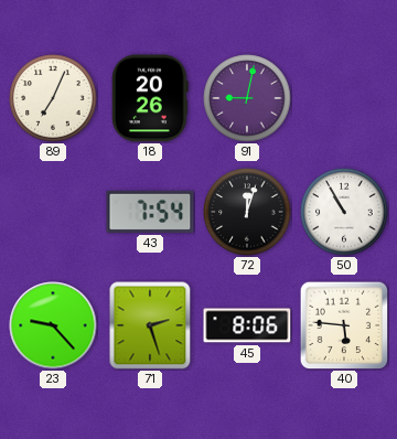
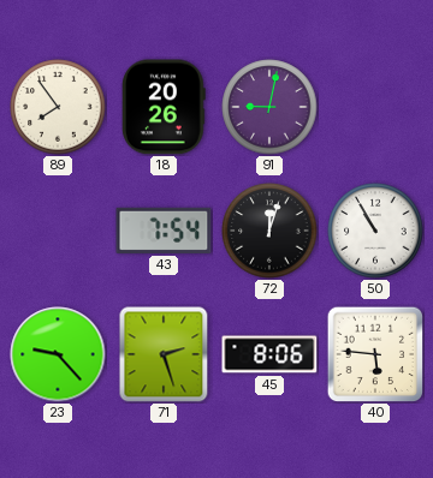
89: 7:04 -> 7:54 (58, 107)
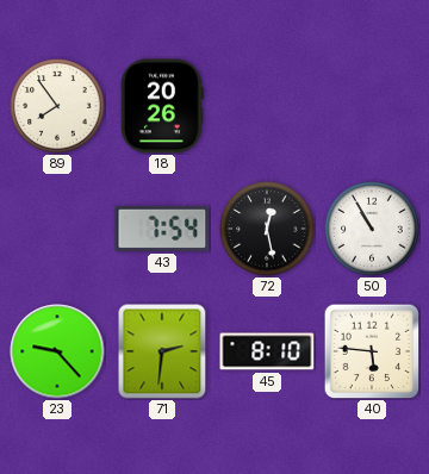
91: 9:02 -> none (269, 107)
72: 12:03 -> 12:28 (267, 229)
71: 2:27 -> 2:31 (162, 351)
45: 8:06 -> 8:10 (267, 351)
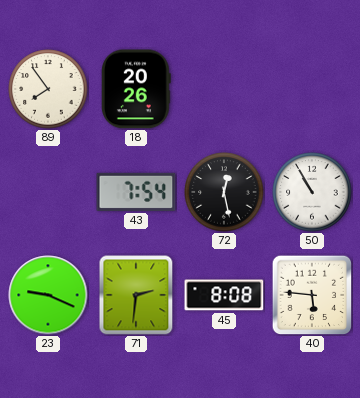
23: 9:23 -> 9:19 (48, 295)
45: 8:10 -> 8:08 (224, 295)
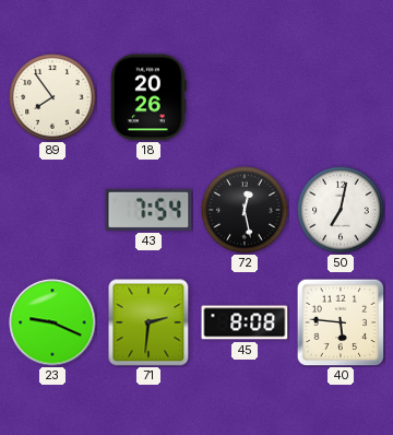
50: 10:55 -> 7:02 (341, 210)
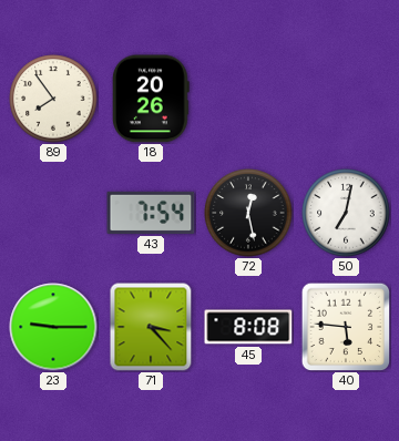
23: 9:19 -> 9:15 (53, 327)
71: 2:31 -> 3:23 (151, 327)
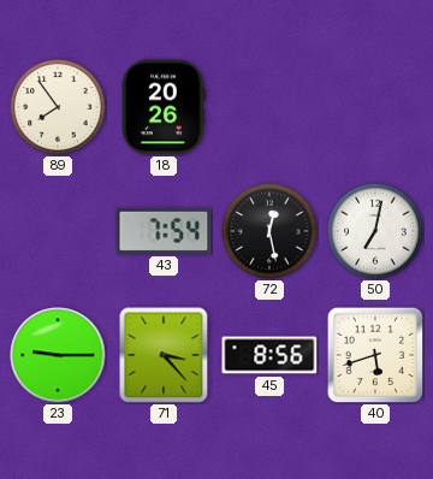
45: 8:08 -> 8:56 (269, 355)
40: 5:46 -> 5:42 (375, 355)
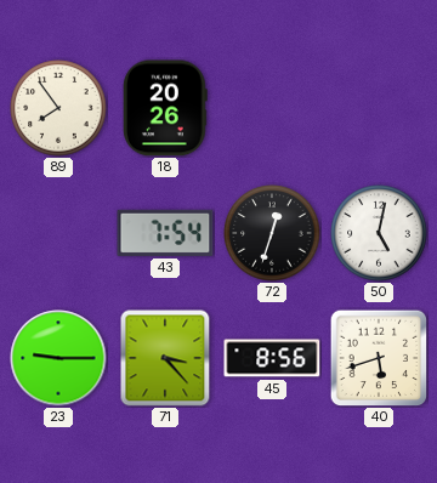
72: 12:28 -> 12:33 (272, 233)
50: 7:02 -> 5:02 (379, 233)
